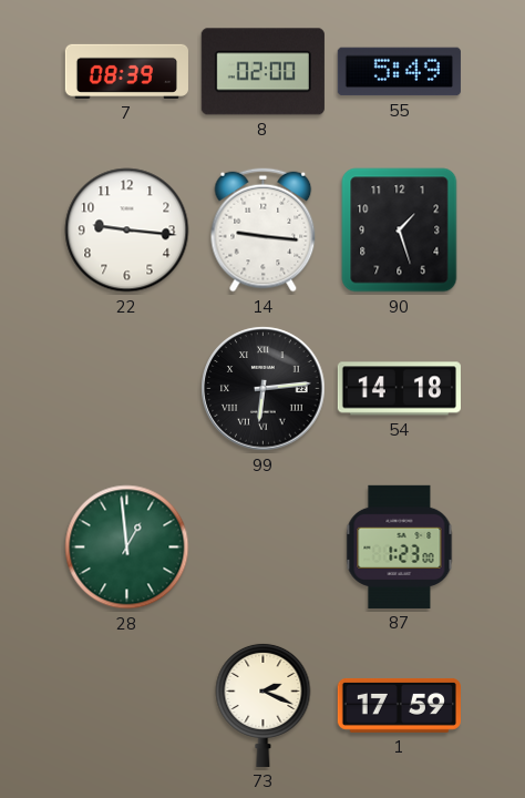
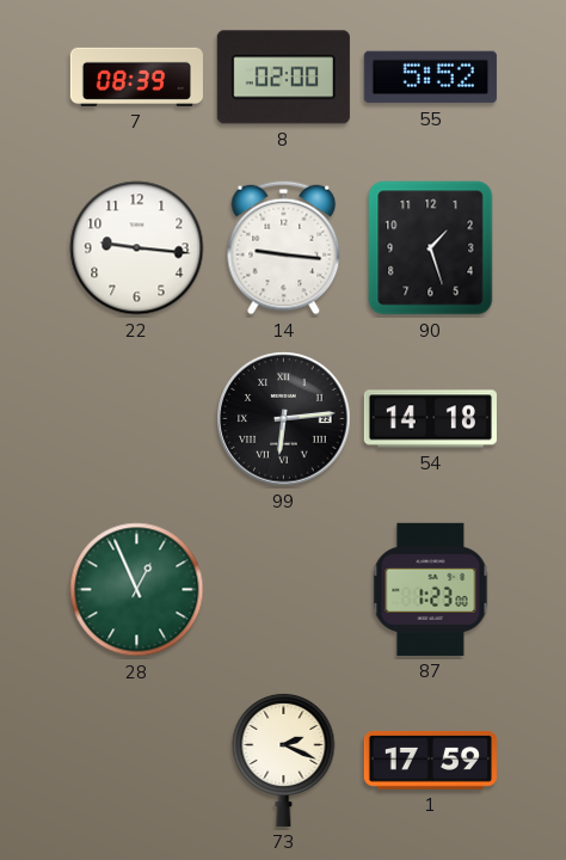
55: 5:49 -> 5:52 (430, 78)
28: 12:59 -> 12:56 (137, 590)
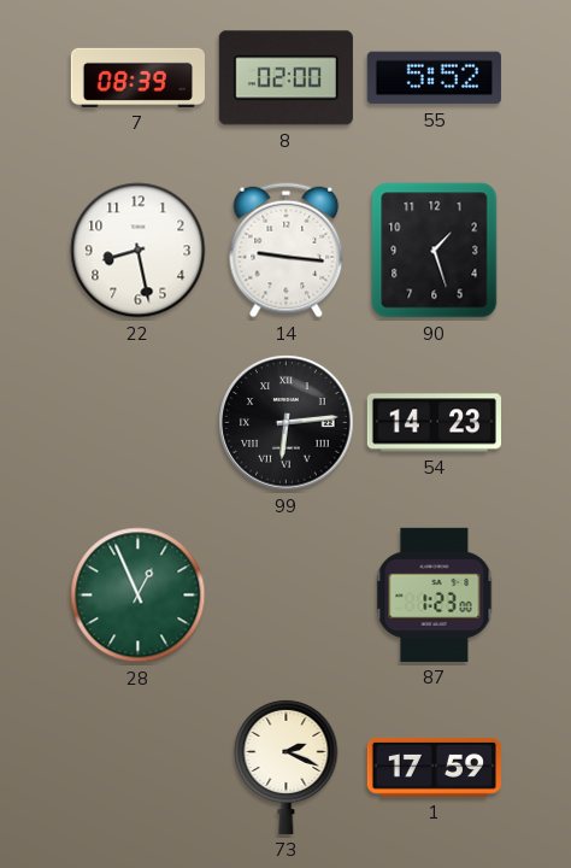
22: 9:16 -> 8:28 (139, 251)
54: 14:18 -> 14:23 (434, 423)
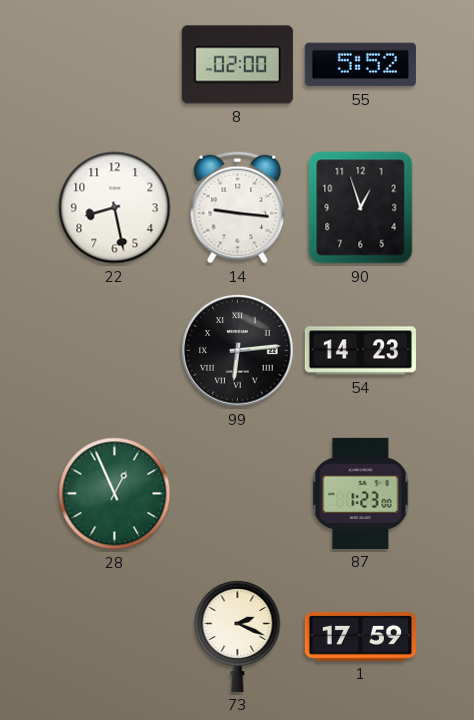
7: 08:39 -> none (137, 77)
90: 1:27 -> 12:57 (361, 208)
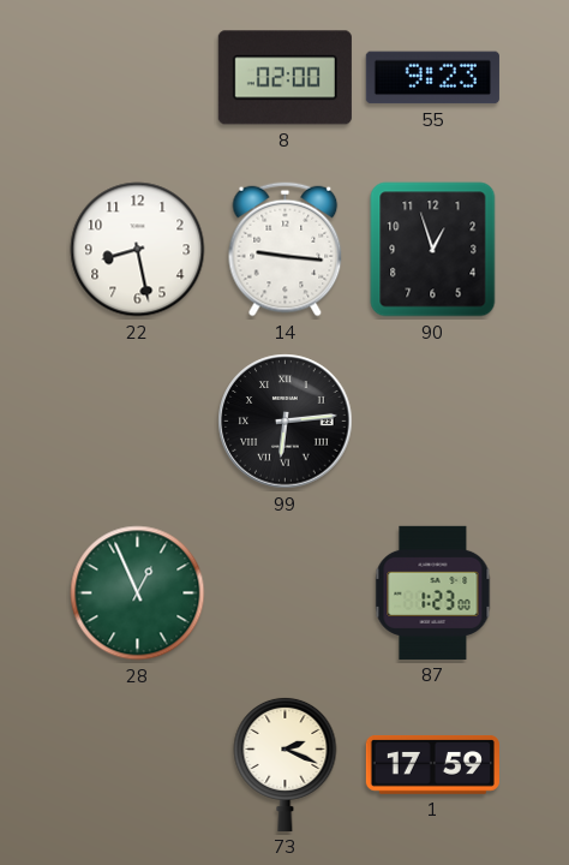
55: 5:52 -> 9:23 (432, 78)
54: 14:23 -> none (360, 351)
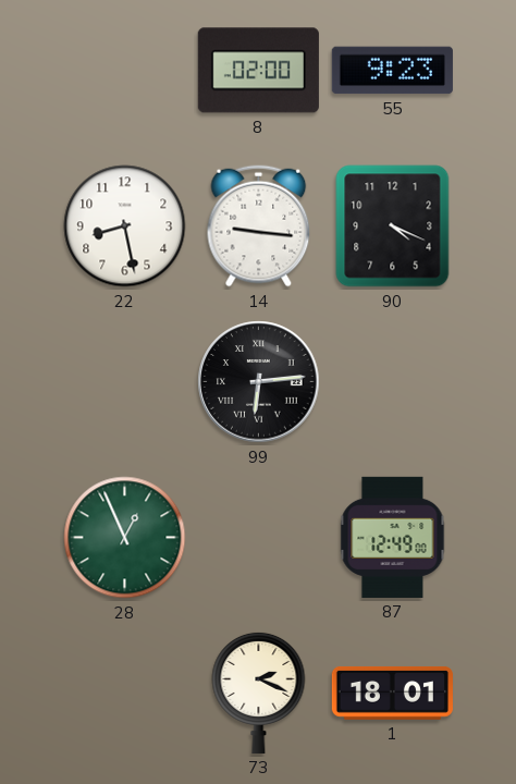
90: 12:57 -> 4:19 (393, 226)
87: 1:23 -> 12:49 (393, 537)
1: 17:59 -> 18:01 (392, 694)
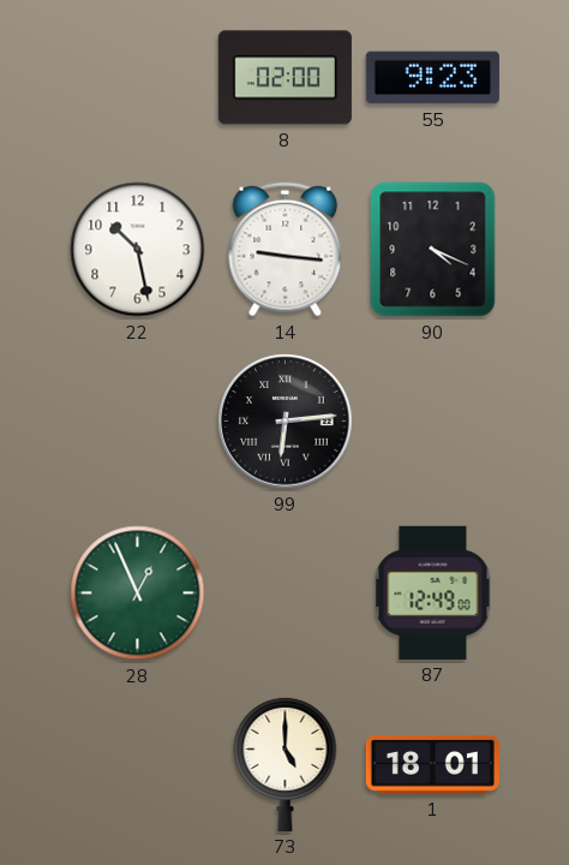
22: 8:28 -> 10:28 (138, 250)
73: 2:19 -> 5:00 (286, 764)
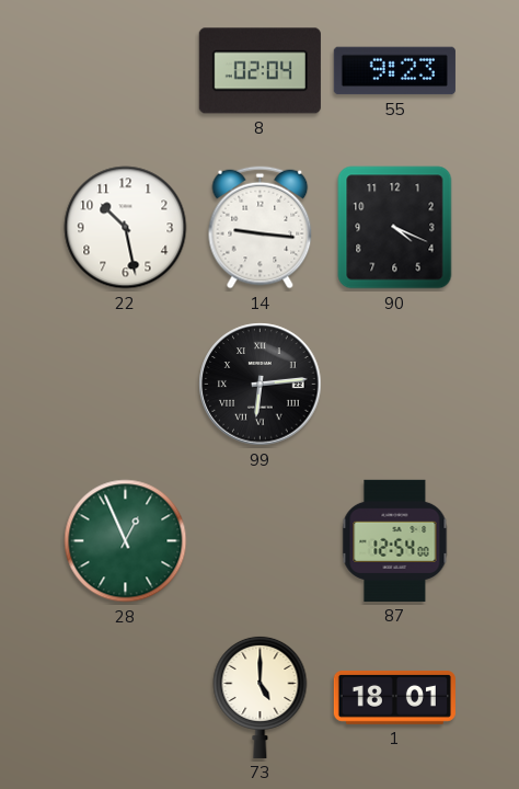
8: 02:00 -> 02:04 (259, 71)
87: 12:49 -> 12:54 (395, 540)
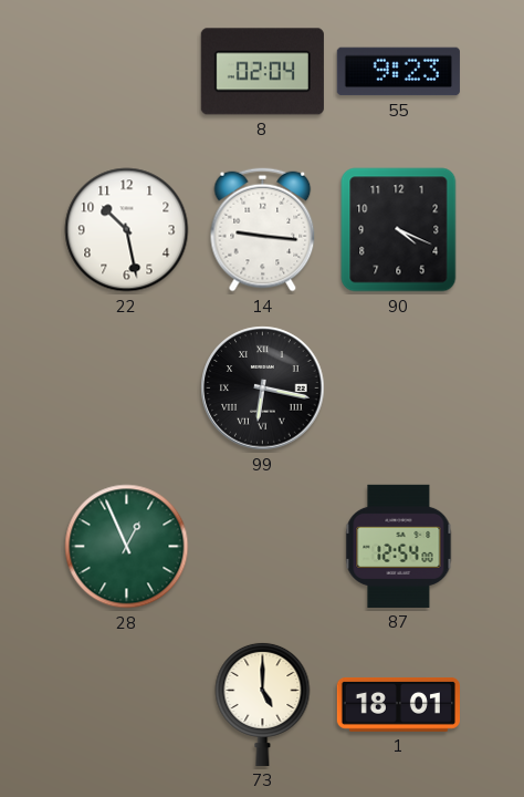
99: 6:14 -> 6:17 (263, 389)
